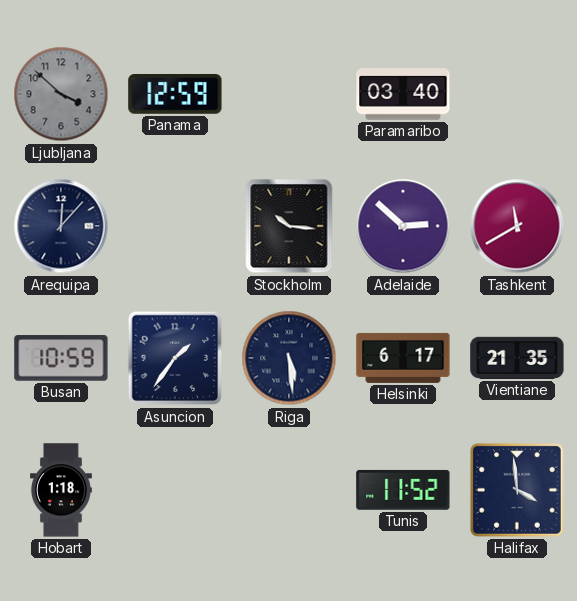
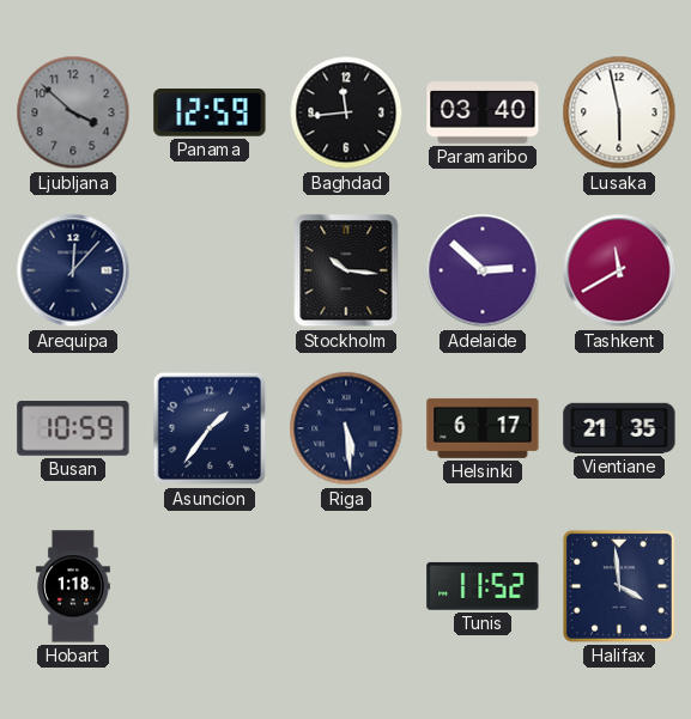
Baghdad: none -> 11:44 (346, 112)
Lusaka: none -> 5:58 (619, 112)
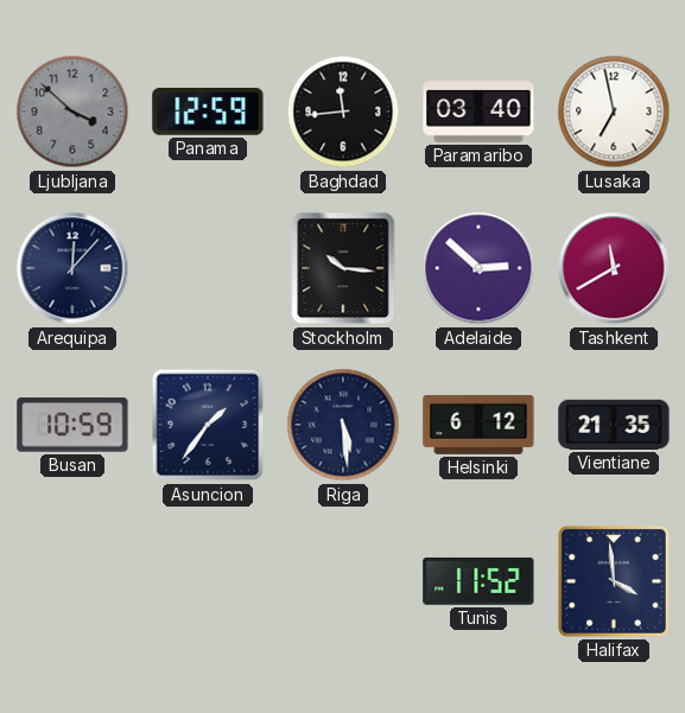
Lusaka: 5:58 -> 6:58 (614, 112)
Helsinki: 6:17 -> 6:12 (478, 425)
Hobart: 1:18 -> none (73, 586)
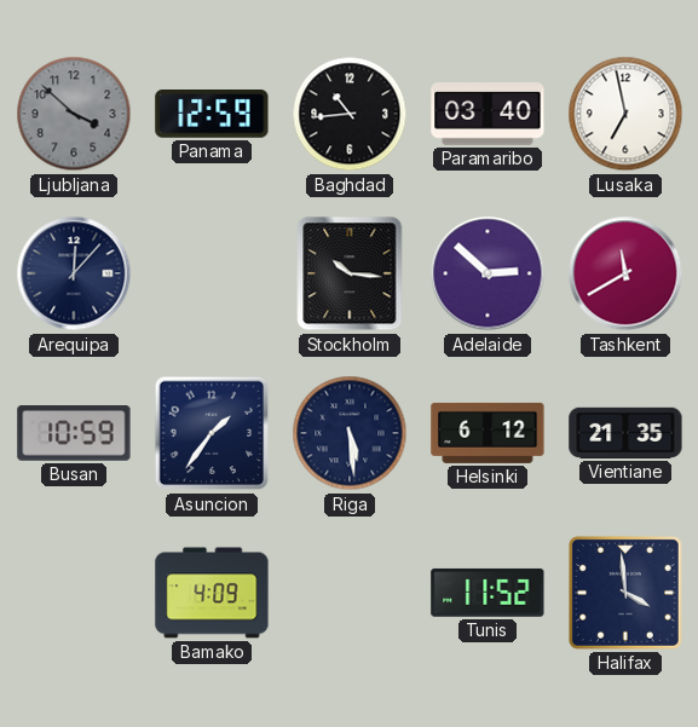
Baghdad: 11:44 -> 10:44 (350, 114)
Bamako: none -> 4:09 (212, 593)
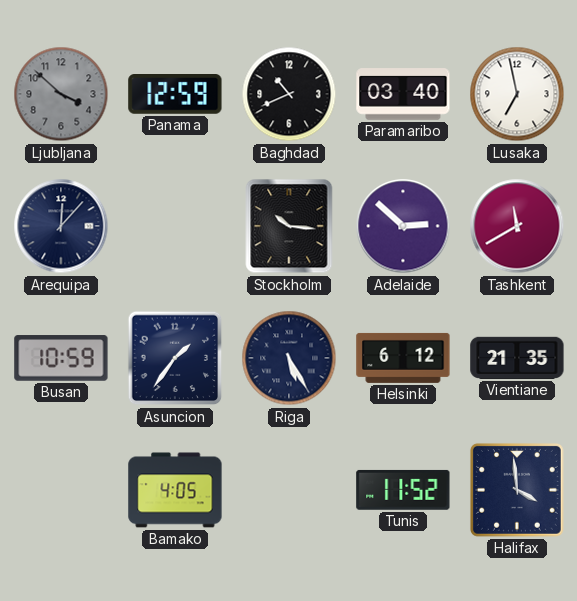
Baghdad: 10:44 -> 10:41 (289, 94)
Riga: 5:29 -> 5:25 (289, 358)
Bamako: 4:09 -> 4:05 (175, 490)
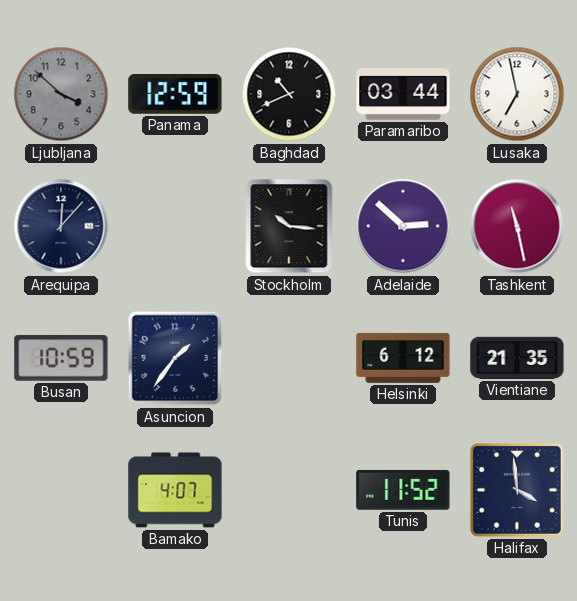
Paramaribo: 03:40 -> 03:44 (403, 94)
Tashkent: 11:40 -> 11:28 (517, 226)
Riga: 5:25 -> none (289, 358)
Bamako: 4:05 -> 4:07 (175, 490)
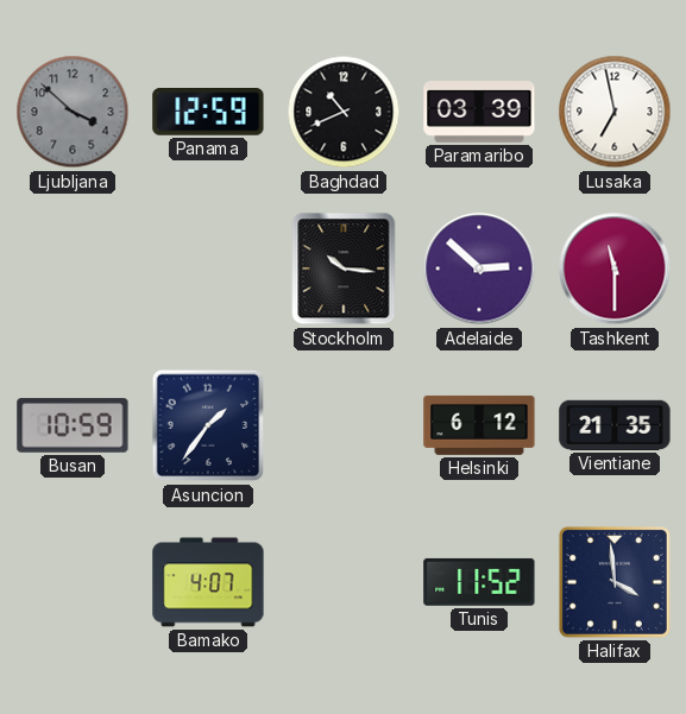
Paramaribo: 03:44 -> 03:39 (479, 112)
Arequipa: 12:07 -> none (61, 226)
Tashkent: 11:28 -> 11:30 (615, 268)
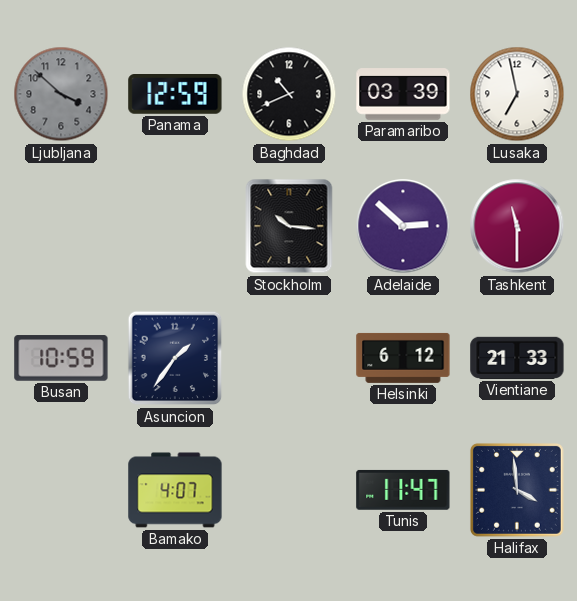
Vientiane: 21:35 -> 21:33 (517, 358)
Tunis: 11:52 -> 11:47 (403, 490)
